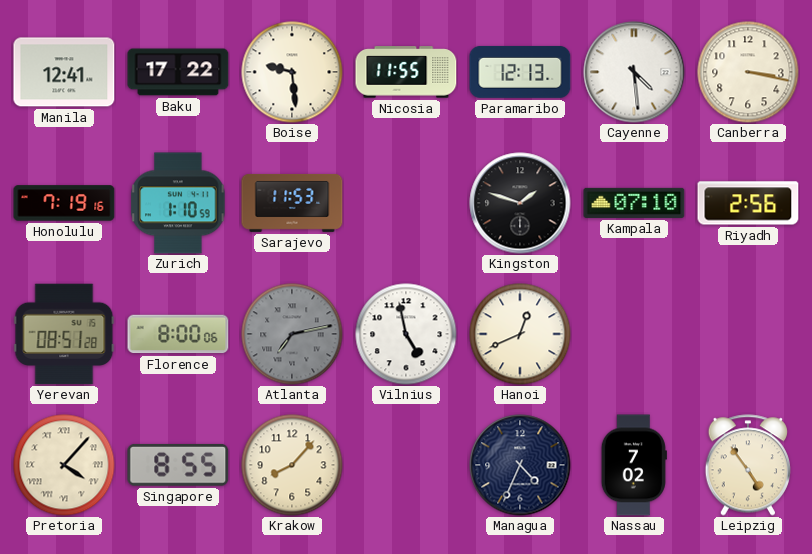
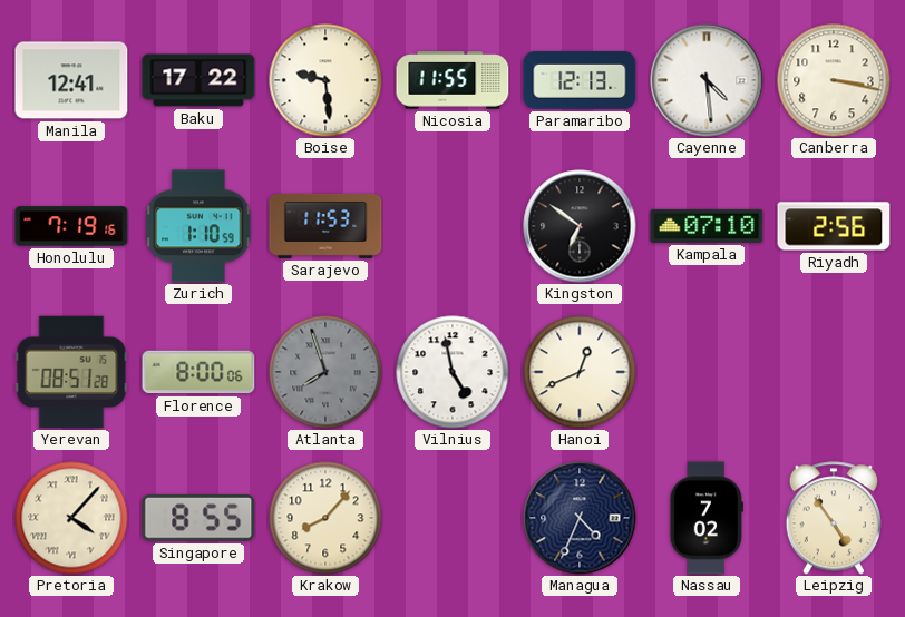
Kingston: 1:48 -> 6:51 (580, 226)
Atlanta: 7:13 -> 7:57 (325, 372)
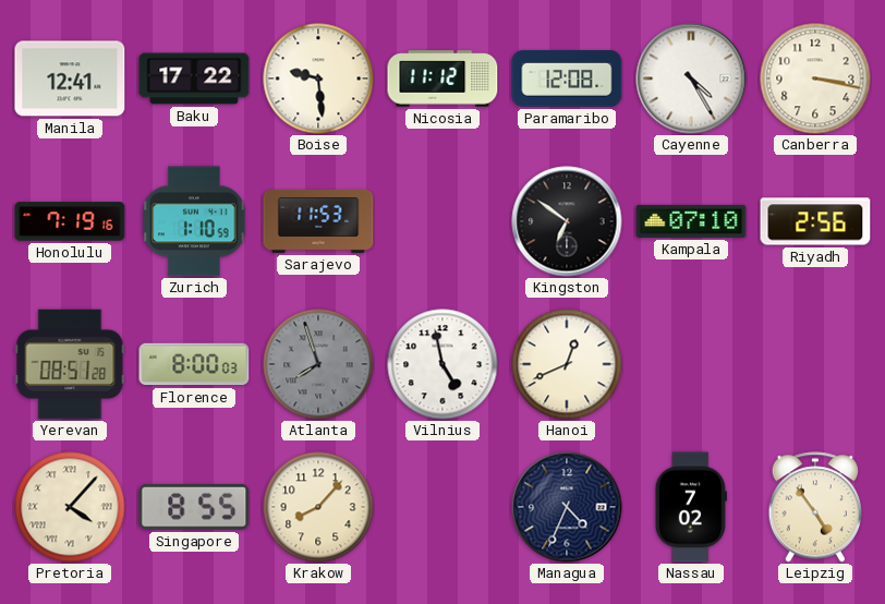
Nicosia: 11:55 -> 11:12 (442, 78)
Paramaribo: 12:13 -> 12:08 (567, 78)
Cayenne: 4:29 -> 4:25 (691, 78)
Florence: 8:00:06 -> 8:00:03 (194, 364)
